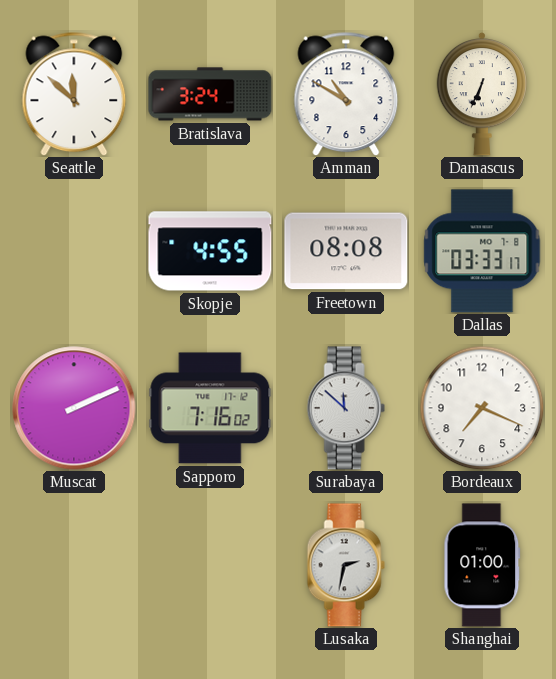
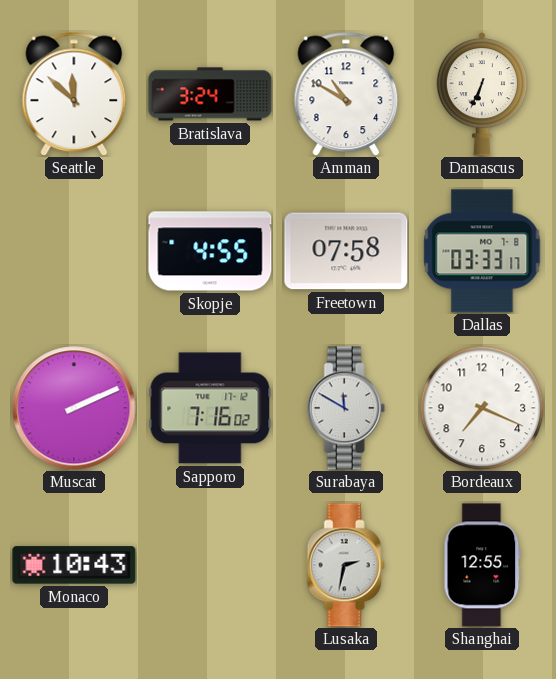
Freetown: 08:08 -> 07:58 (346, 251)
Surabaya: 11:52 -> 11:50 (346, 408)
Monaco: none -> 10:43 (74, 565)
Shanghai: 01:00 -> 12:55 (482, 565)
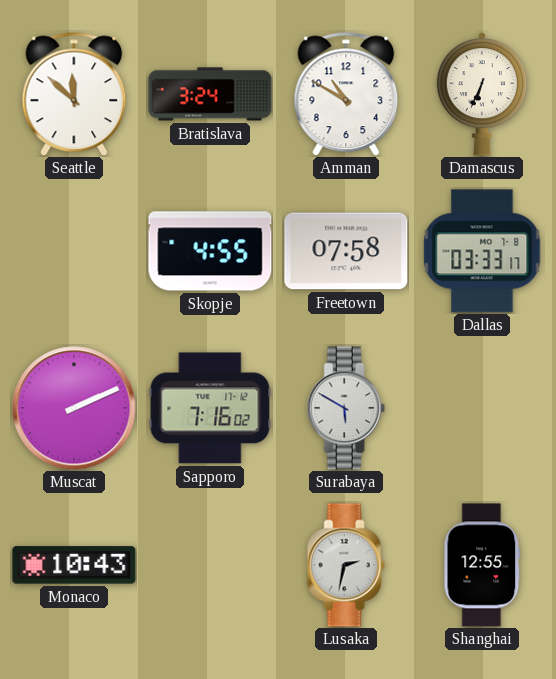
Surabaya: 11:50 -> 5:50 (346, 408)
Bordeaux: 7:19 -> none (482, 408)
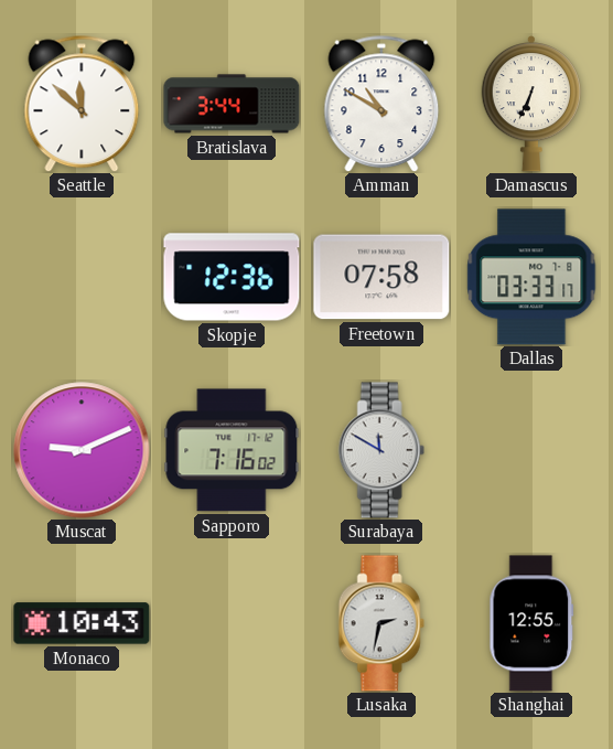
Bratislava: 3:24 -> 3:44 (232, 104)
Skopje: 4:55 -> 12:36 (232, 277)
Muscat: 2:11 -> 9:11 (82, 450)
Surabaya: 5:50 -> 11:50 (381, 450)
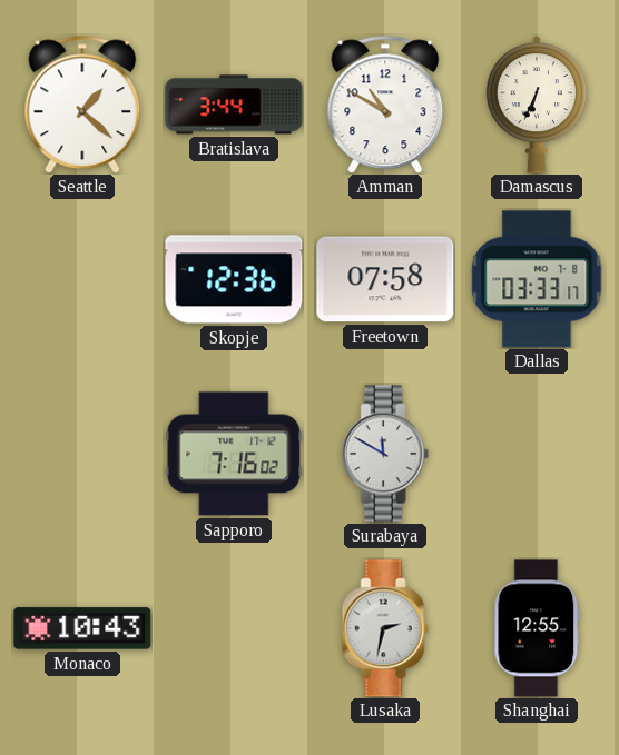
Seattle: 11:52 -> 1:22 (82, 105)
Muscat: 9:11 -> none (82, 450)
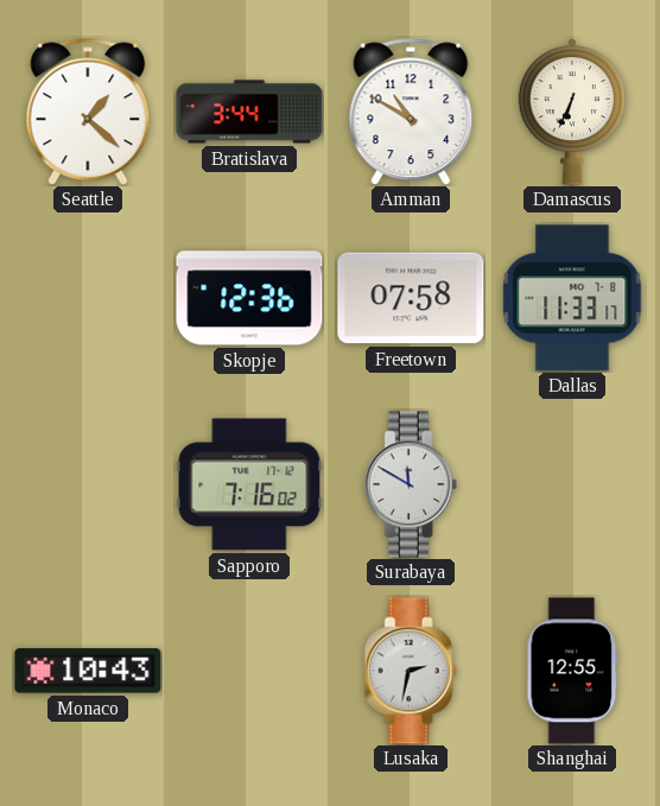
Dallas: 03:33 -> 11:33 (572, 298)
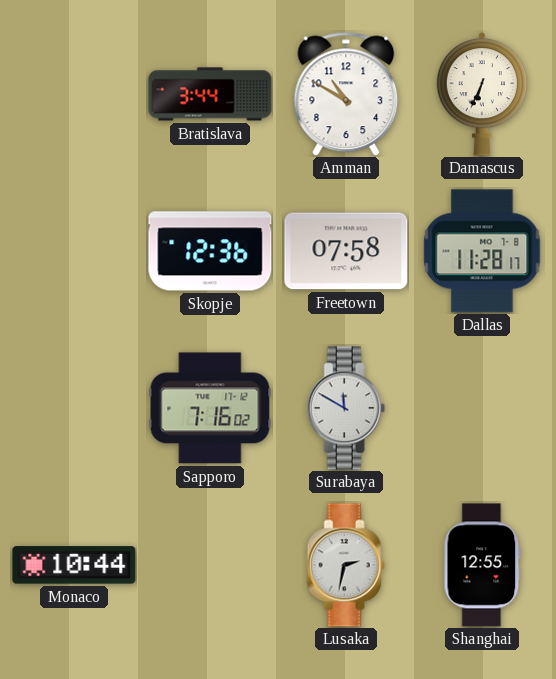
Seattle: 1:22 -> none (88, 112)
Dallas: 11:33 -> 11:28 (482, 251)
Monaco: 10:43 -> 10:44 (74, 565)
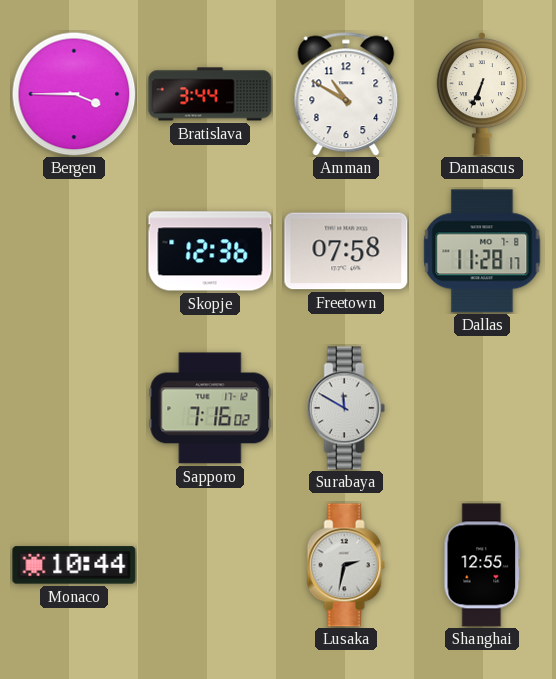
Bergen: none -> 3:45 (74, 94)
